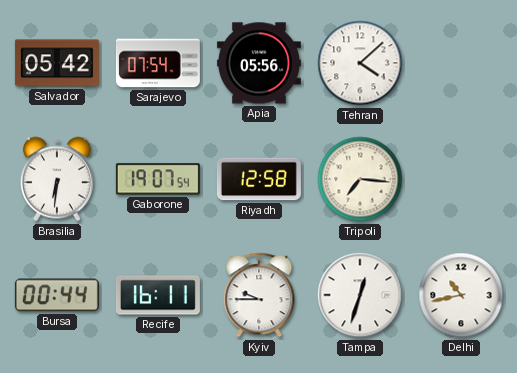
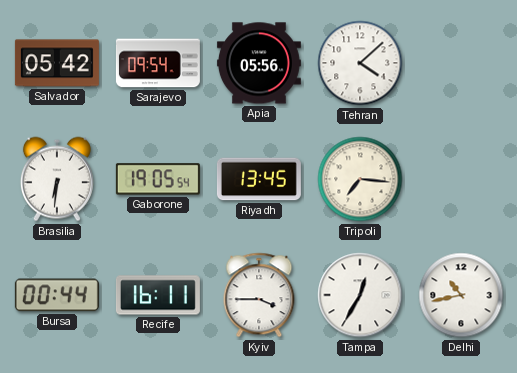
Sarajevo: 07:54 -> 09:54 (158, 63)
Gaborone: 19:07 -> 19:05 (158, 179)
Riyadh: 12:58 -> 13:45 (259, 179)
Kyiv: 9:45 -> 3:45 (259, 295)
Tampa: 12:33 -> 12:35 (360, 295)
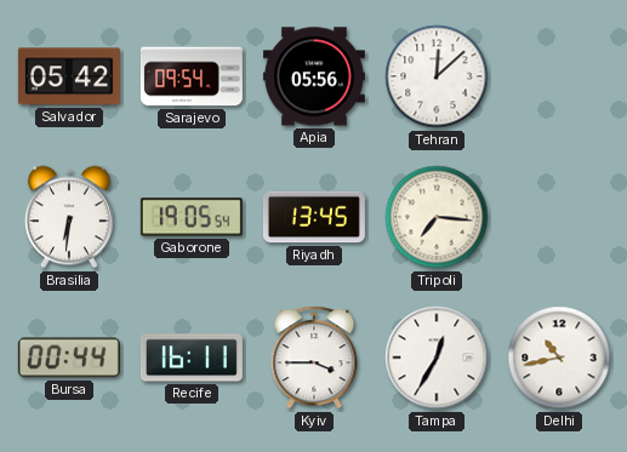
Tehran: 4:08 -> 12:08 (437, 76)
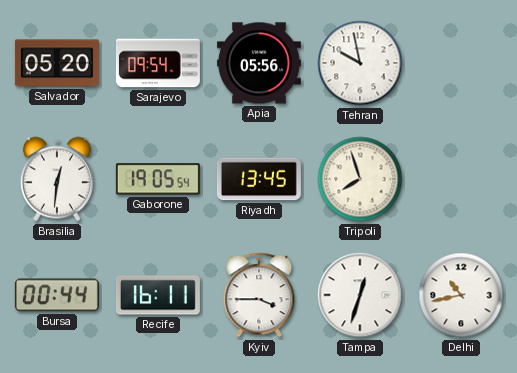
Salvador: 05:42 -> 05:20 (57, 63)
Tehran: 12:08 -> 9:58 (360, 63)
Brasilia: 6:31 -> 12:31 (57, 179)
Tripoli: 7:16 -> 7:57 (360, 179)
Tampa: 12:35 -> 12:33 (360, 295)
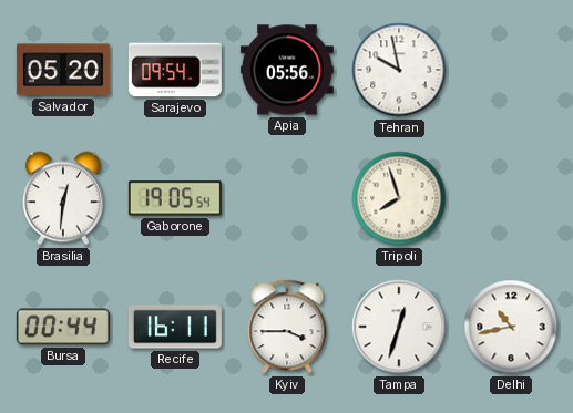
Riyadh: 13:45 -> none (259, 179)
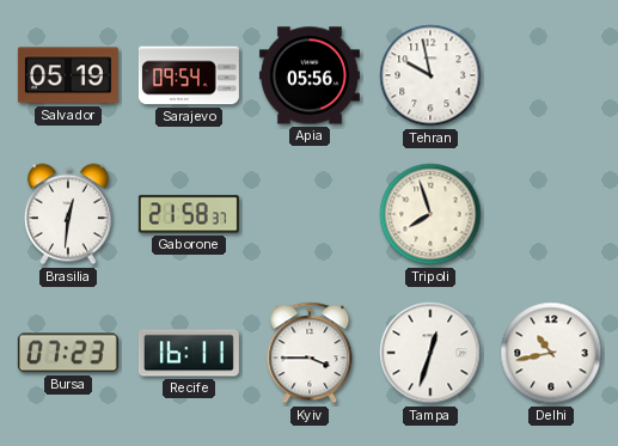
Salvador: 05:20 -> 05:19 (68, 75)
Gaborone: 19:05 -> 21:58 (189, 214)
Bursa: 00:44 -> 07:23 (68, 353)
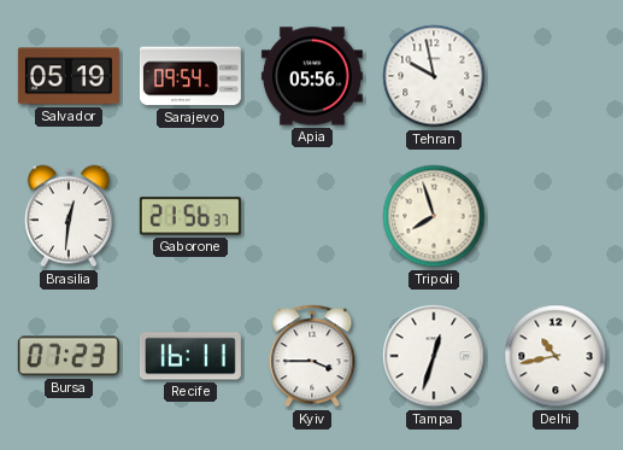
Gaborone: 21:58 -> 21:56 (190, 216)
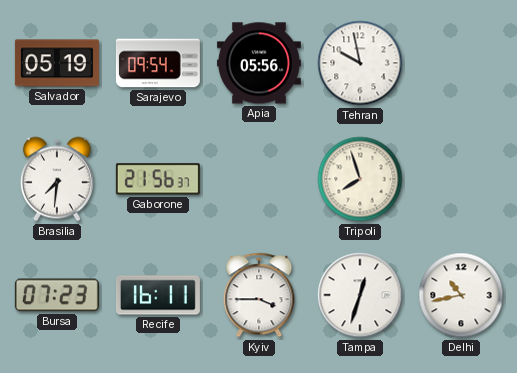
Brasilia: 12:31 -> 7:31 (57, 179)
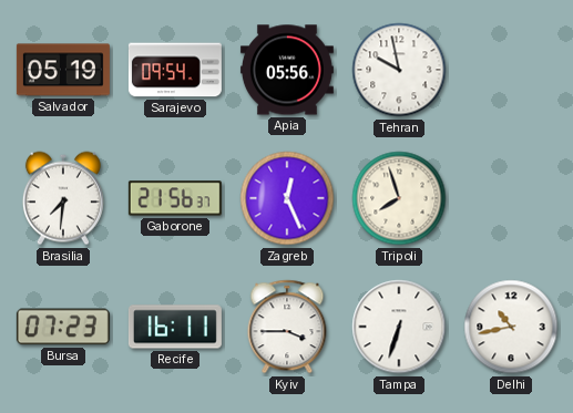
Zagreb: none -> 12:26 (287, 198)
Tampa: 12:33 -> 6:33 (399, 327)
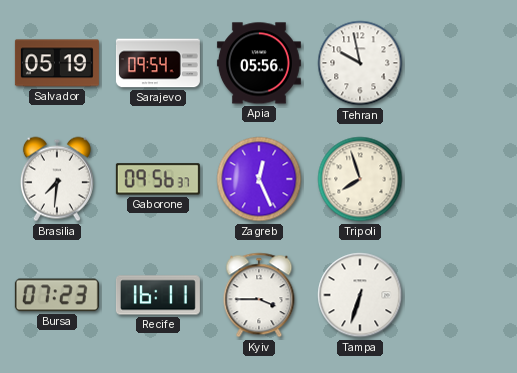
Gaborone: 21:56 -> 09:56 (158, 179)
Delhi: 10:43 -> none (511, 327)
